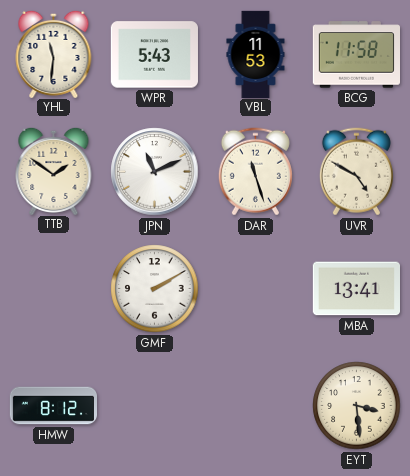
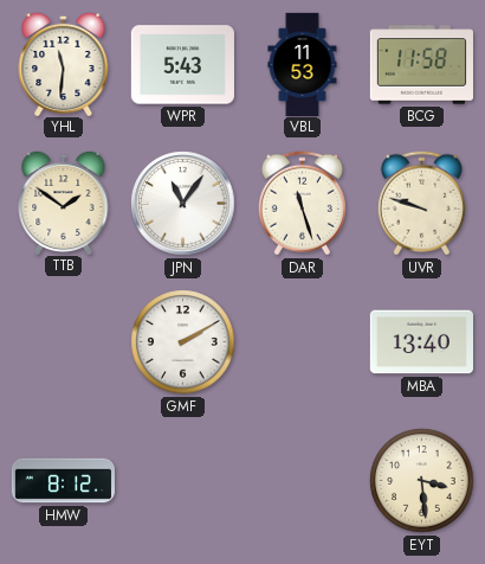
JPN: 11:11 -> 11:06 (183, 204)
UVR: 4:50 -> 9:48 (421, 204)
MBA: 13:41 -> 13:40 (421, 342)
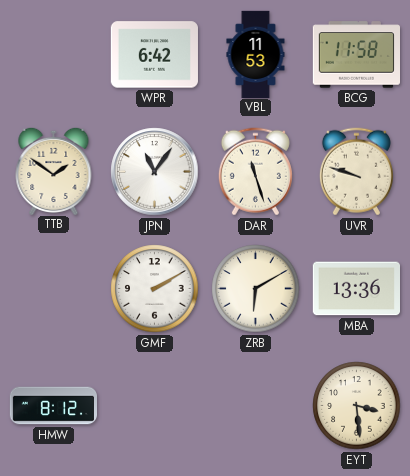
YHL: 11:31 -> none (64, 63)
WPR: 5:43 -> 6:42 (154, 55)
ZRB: none -> 6:10 (256, 289)
MBA: 13:40 -> 13:36 (356, 289)
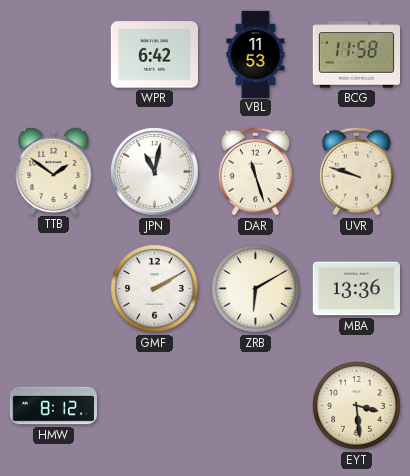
JPN: 11:06 -> 11:02 (155, 172)
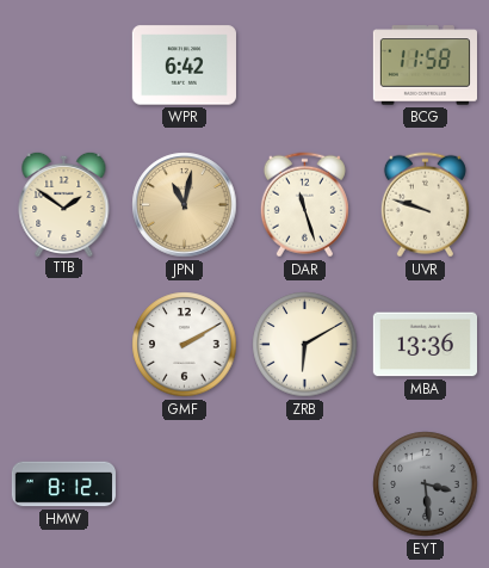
VBL: 11:53 -> none (256, 54)
JPN dial: white -> champagne (185, 205)
EYT dial: cream -> grey (426, 484)
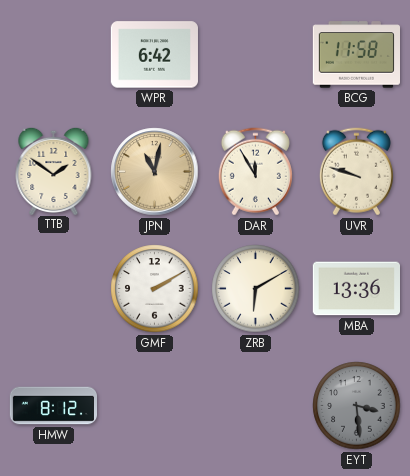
DAR: 11:27 -> 11:55 (255, 172)
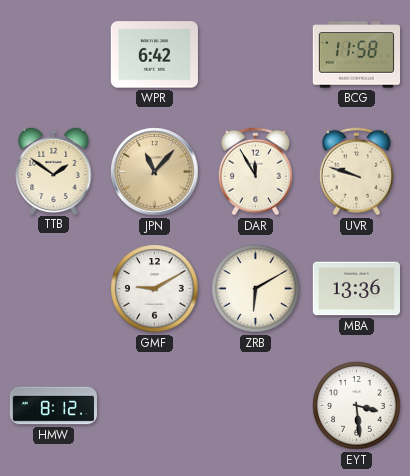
JPN: 11:02 -> 11:07 (155, 172)
GMF: 2:10 -> 9:10 (155, 289)
EYT dial: grey -> white (357, 406)
